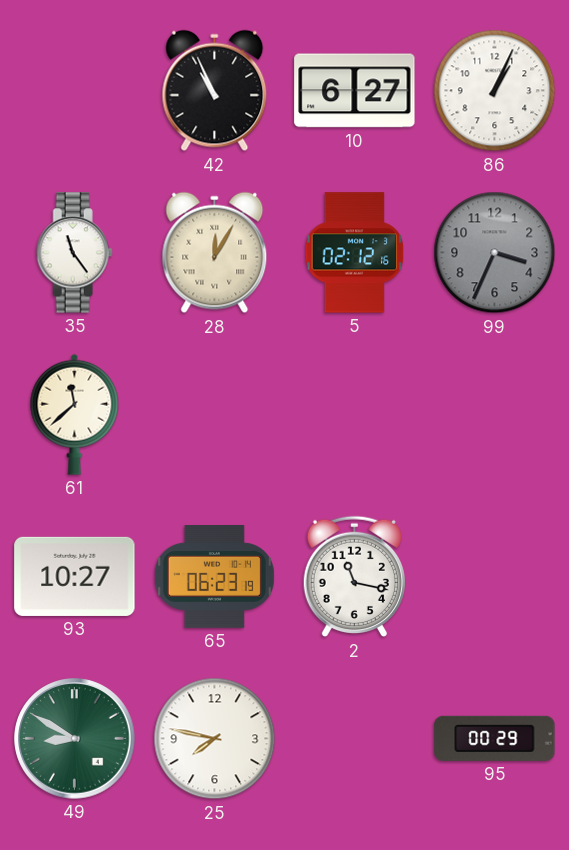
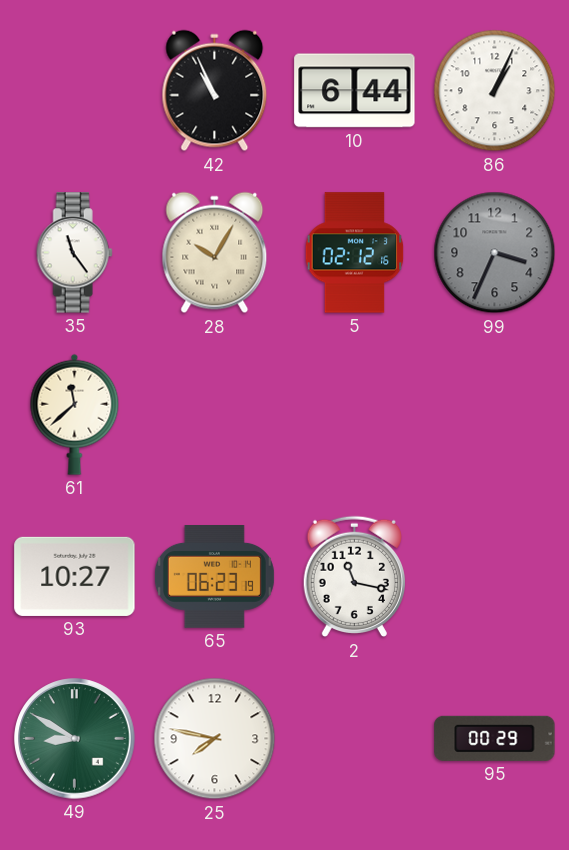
10: 6:27 -> 6:44 (355, 91)
28: 12:05 -> 10:05 (215, 253)
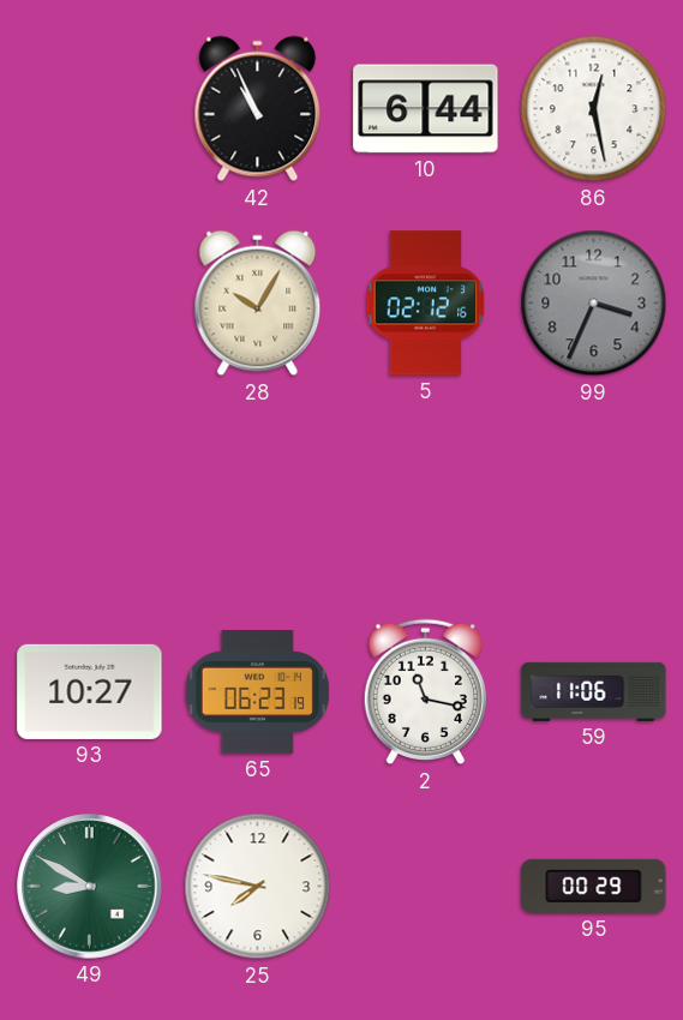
86: 1:04 -> 12:28 (594, 109)
35: 11:24 -> none (74, 253)
61: 11:38 -> none (75, 414)
59: none -> 11:06 (594, 691)
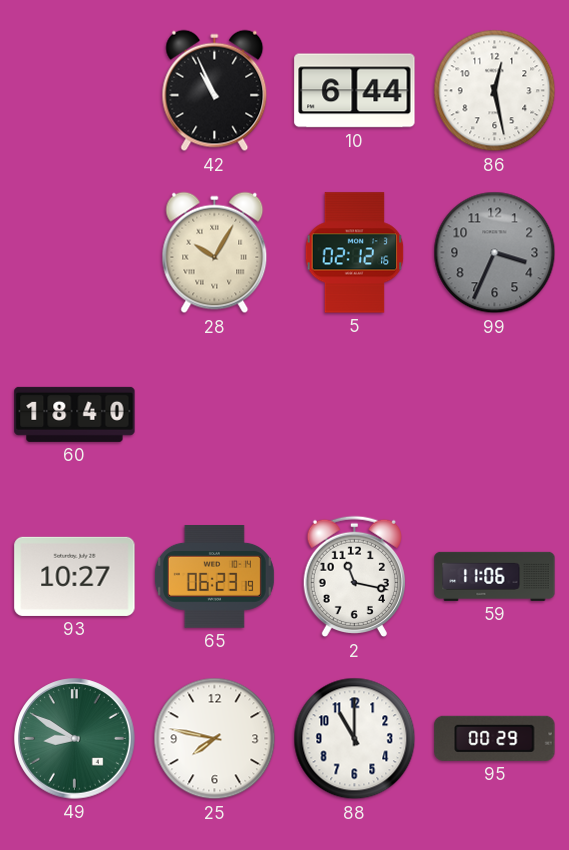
60: none -> 18:40 (75, 414)
88: none -> 11:00 (355, 739)
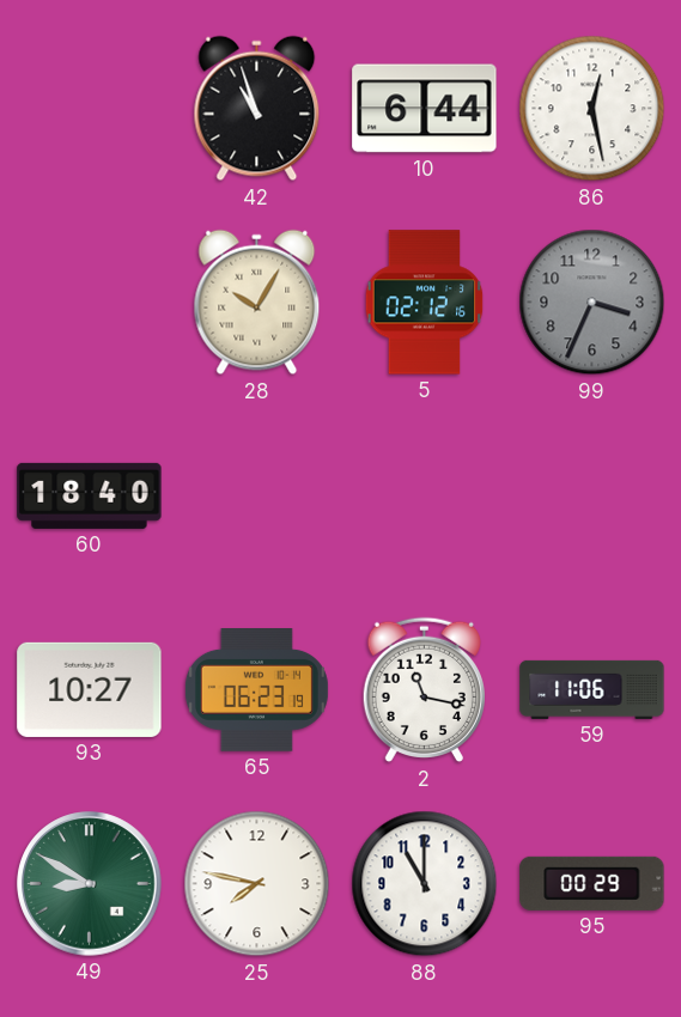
42: 10:56 -> 10:57 (257, 109)
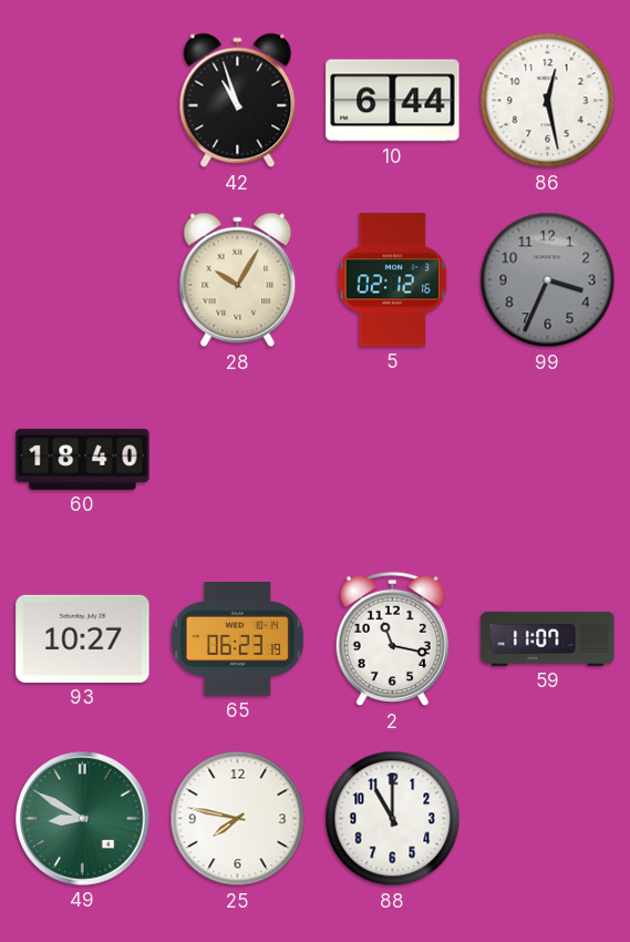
59: 11:06 -> 11:07 (548, 638)
95: 00:29 -> none (592, 883)
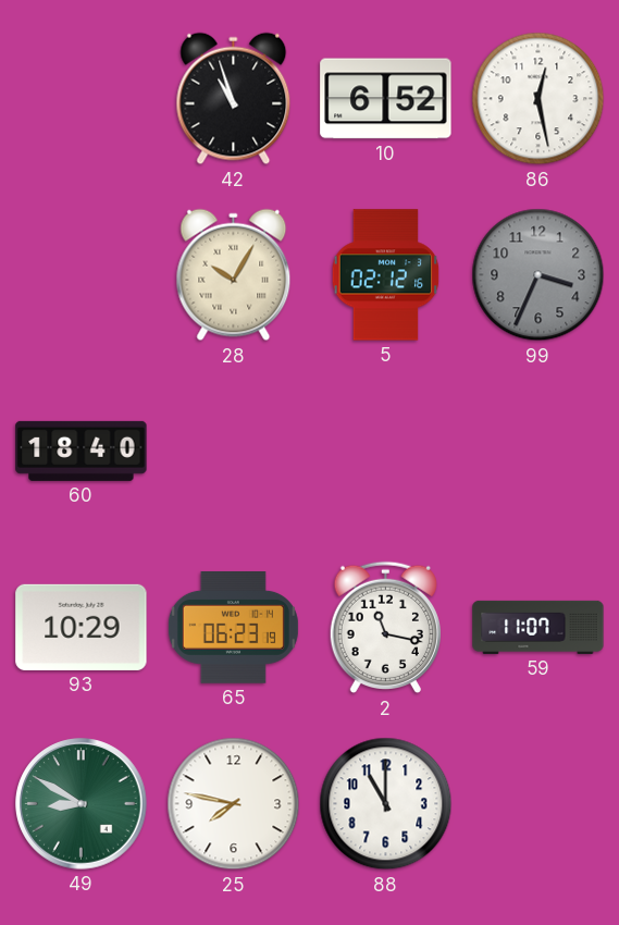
10: 6:44 -> 6:52 (386, 99)
93: 10:27 -> 10:29 (82, 627)
